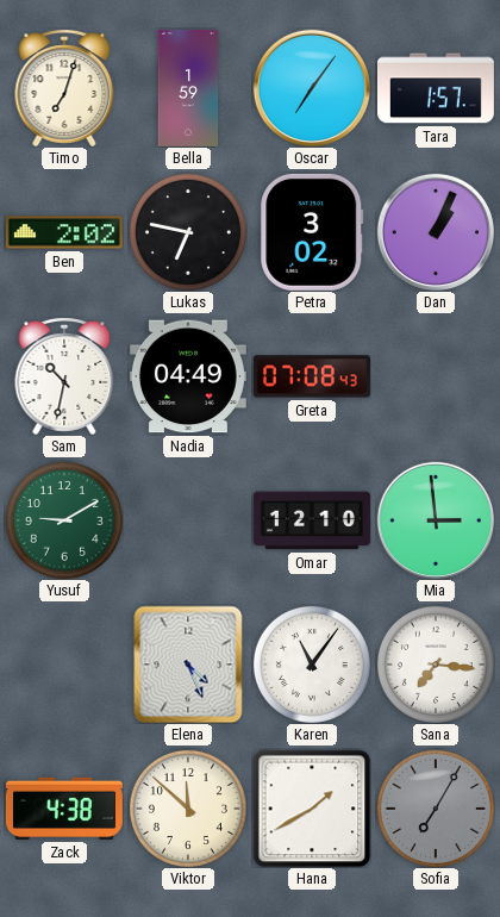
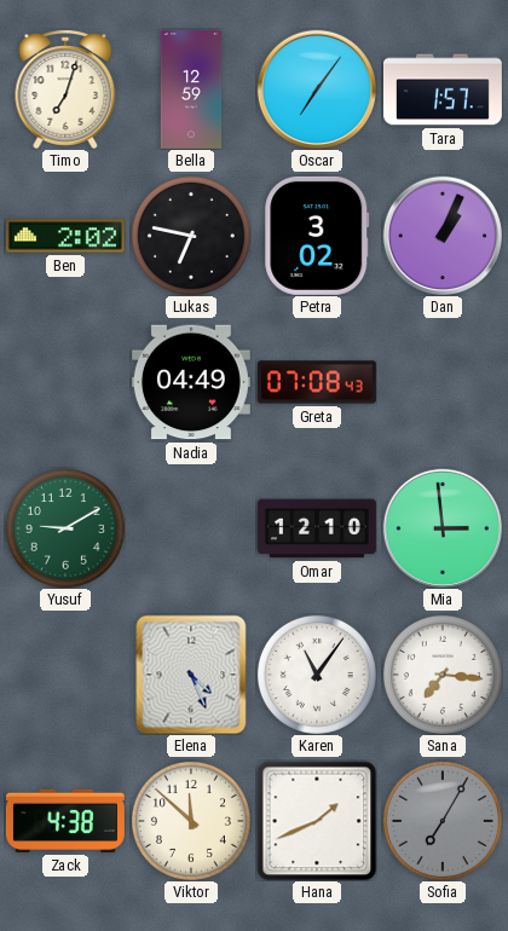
Bella: 1:59 -> 12:59 (191, 89)
Sam: 10:32 -> none (64, 376)
Hana: 1:40 -> 1:41 (317, 821)
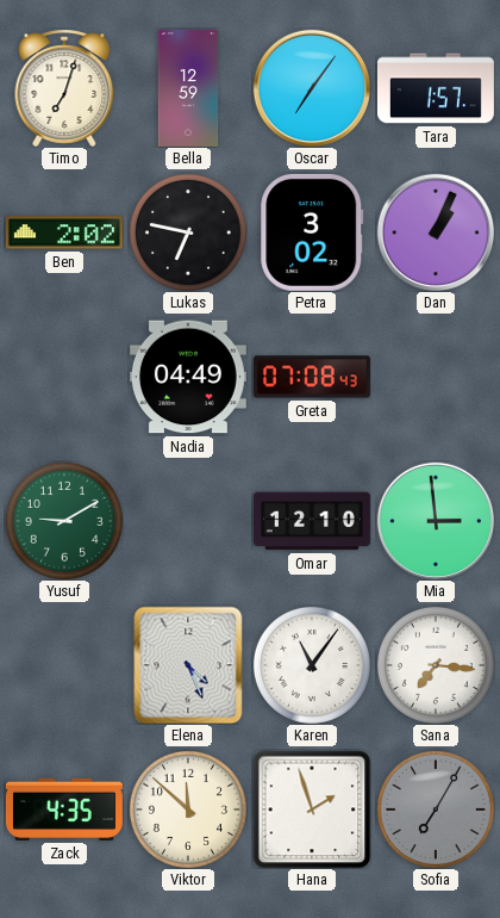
Zack: 4:38 -> 4:35 (64, 810)
Hana: 1:41 -> 1:57 (312, 810)
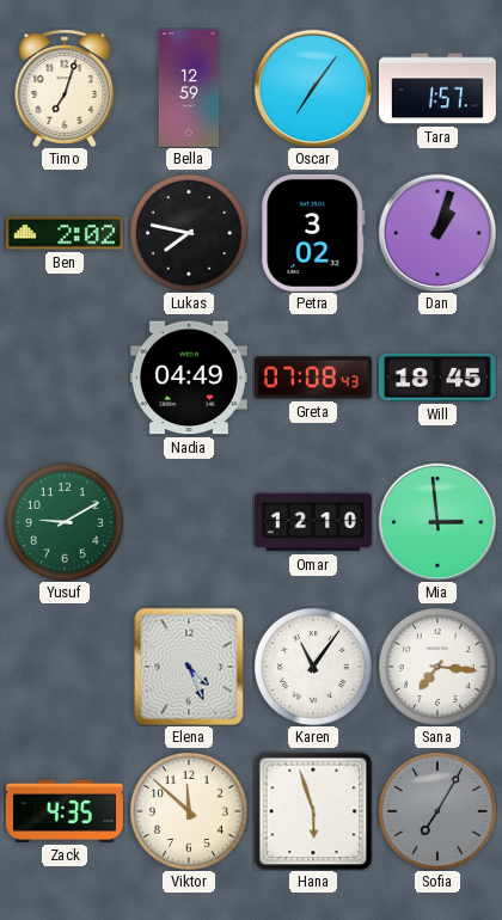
Lukas: 6:47 -> 7:47 (189, 233)
Dan: 1:04 -> 1:03 (436, 232)
Will: none -> 18:45 (437, 378)
Hana: 1:57 -> 5:57 (313, 811)
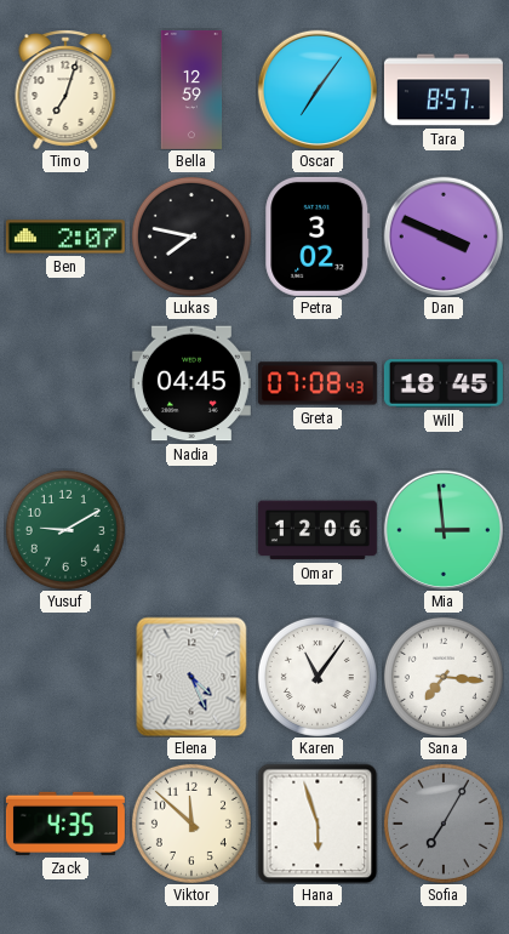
Tara: 1:57 -> 8:57 (444, 90)
Ben: 2:02 -> 2:07 (65, 237)
Dan: 1:03 -> 3:49 (442, 235)
Nadia: 04:49 -> 04:45 (191, 383)
Omar: 12:10 -> 12:06 (318, 530)
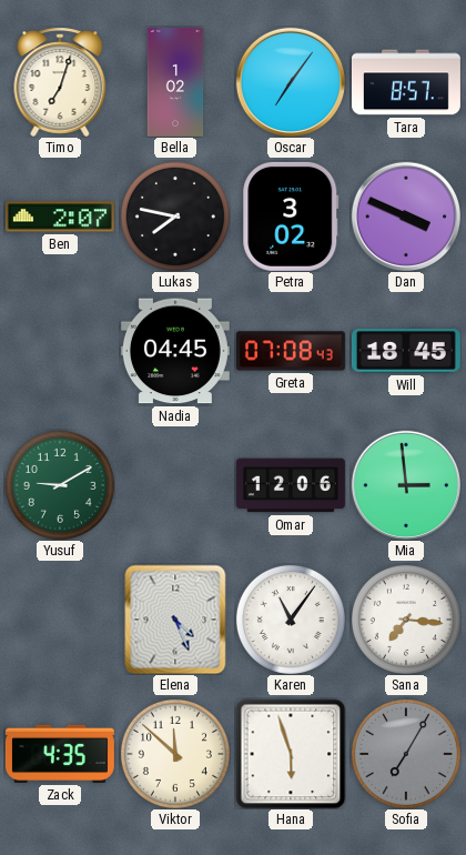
Bella: 12:59 -> 1:02 (175, 82)
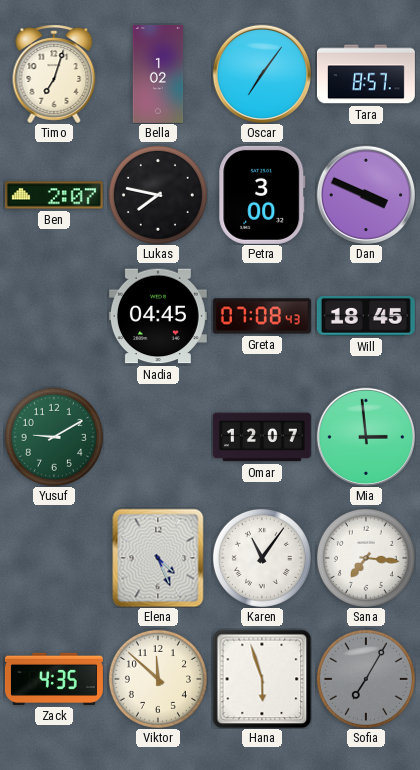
Petra: 3:02 -> 3:00 (262, 195)
Omar: 12:06 -> 12:07 (262, 437)
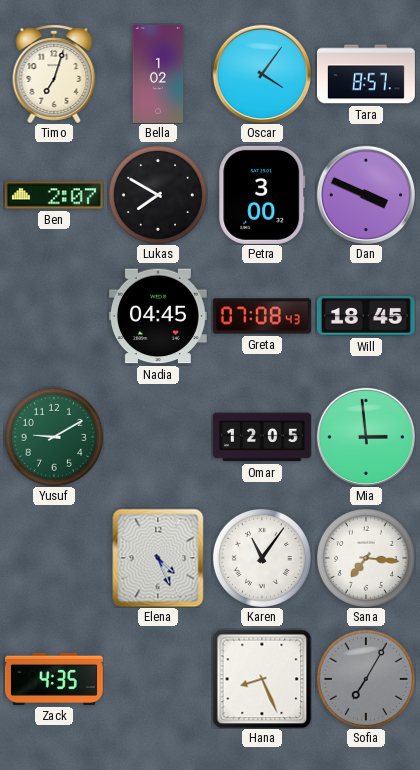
Oscar: 7:06 -> 4:06 (261, 73)
Lukas: 7:47 -> 7:50 (158, 195)
Omar: 12:07 -> 12:05 (262, 437)
Viktor: 11:52 -> none (158, 679)
Hana: 5:57 -> 8:26 (262, 679)
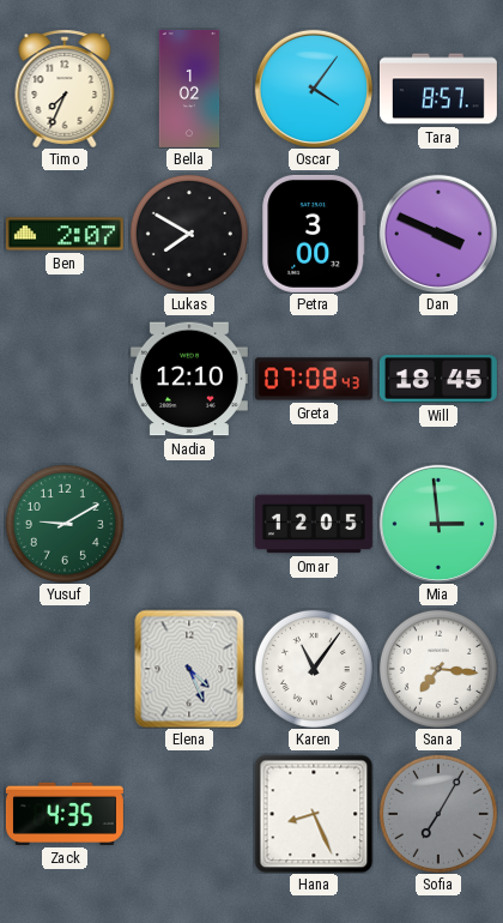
Timo: 7:03 -> 7:34 (65, 89)
Nadia: 04:45 -> 12:10 (189, 379)
